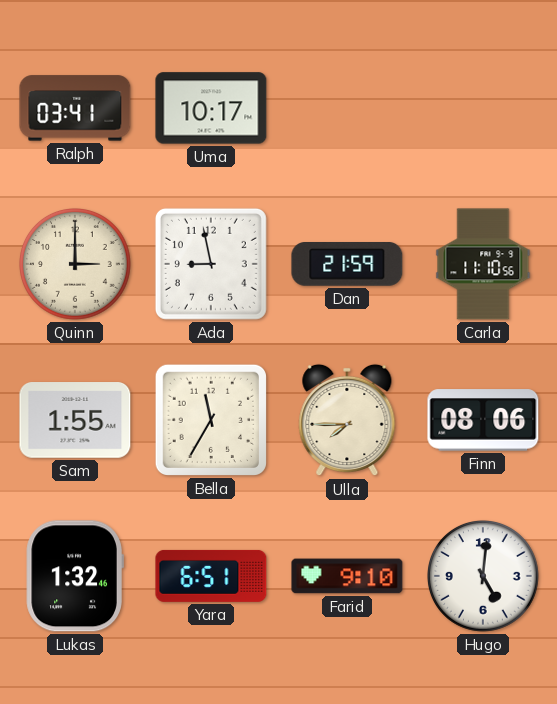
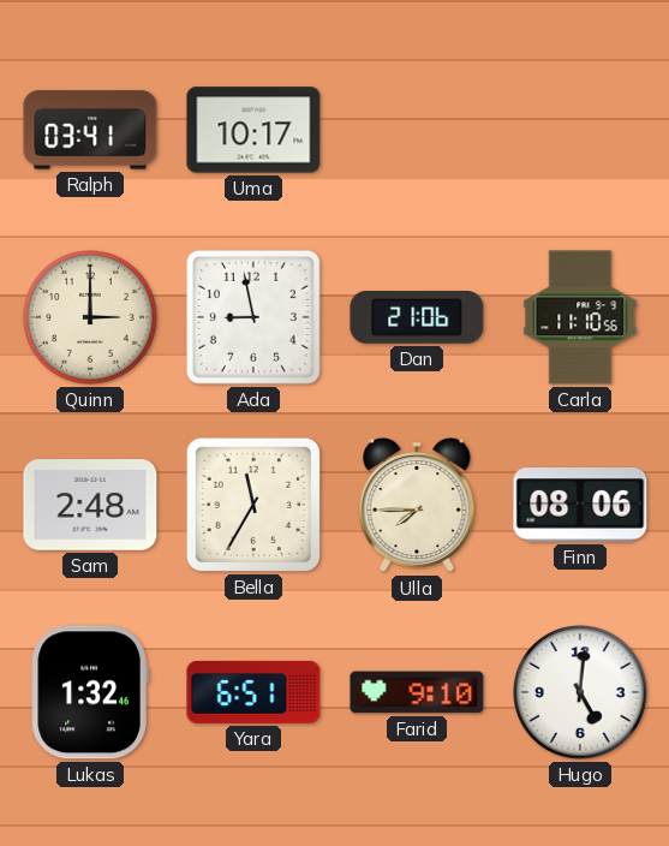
Dan: 21:59 -> 21:06 (417, 318)
Sam: 1:55 -> 2:48 (90, 505)
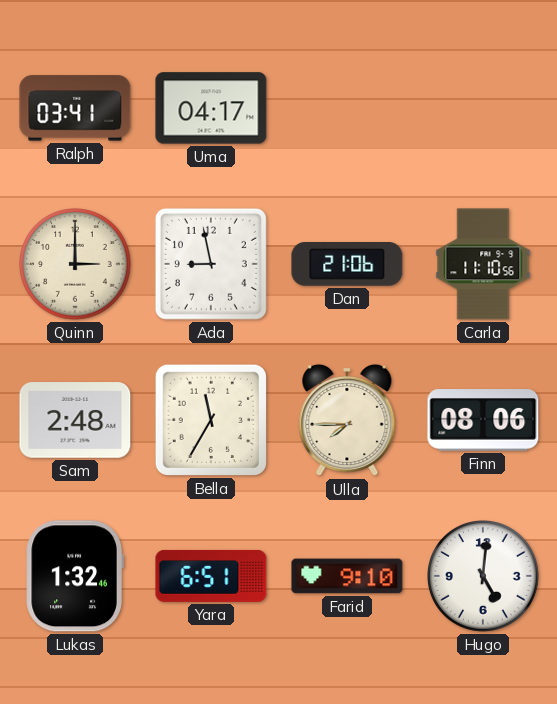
Uma: 10:17 -> 04:17 (211, 108)
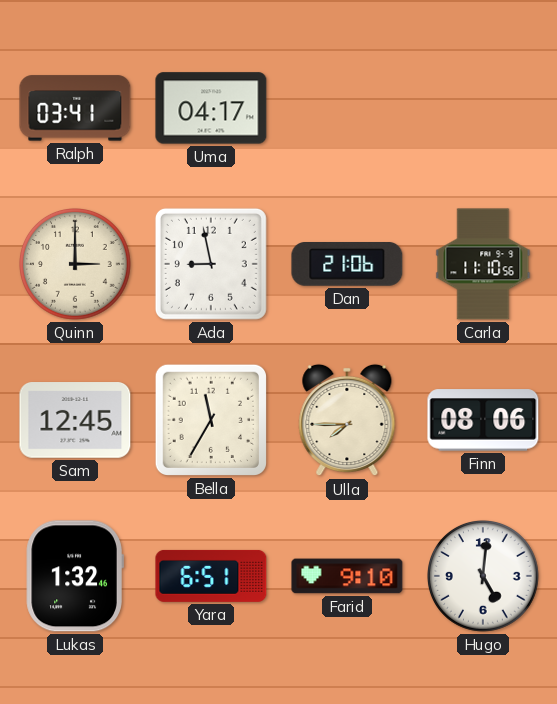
Sam: 2:48 -> 12:45 (75, 420)
